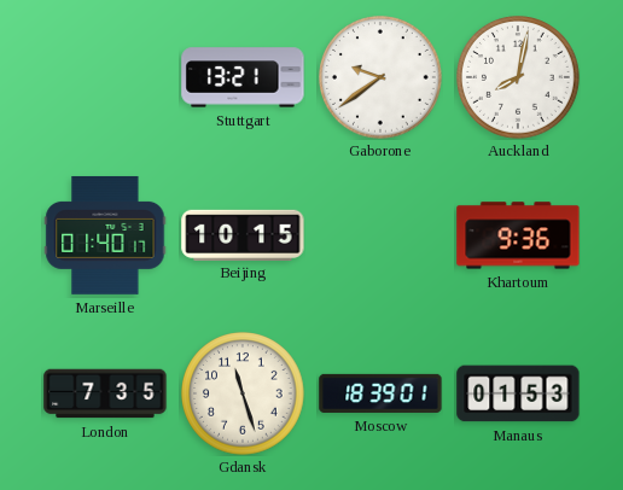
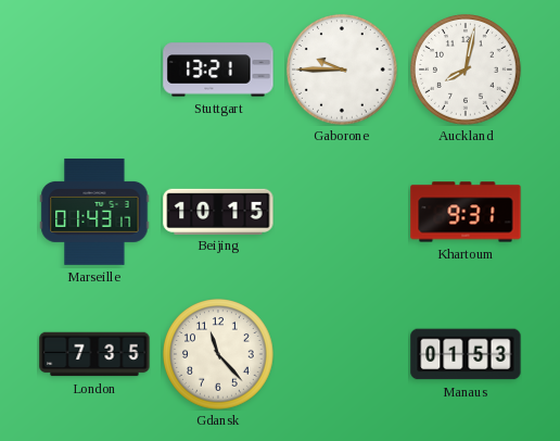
Gaborone: 9:39 -> 9:45 (342, 70)
Marseille: 01:40 -> 01:43 (94, 212)
Khartoum: 9:36 -> 9:31 (466, 212)
Gdansk: 11:27 -> 11:23 (218, 354)
Moscow: 18:39 -> none (380, 393)
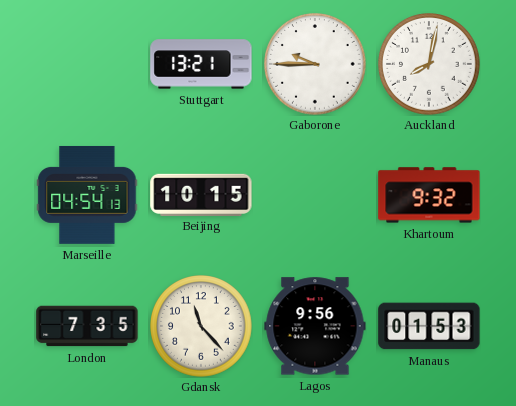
Marseille: 01:43 -> 04:54 (87, 195)
Khartoum: 9:31 -> 9:32 (429, 195)
Lagos: none -> 9:56 (315, 326)
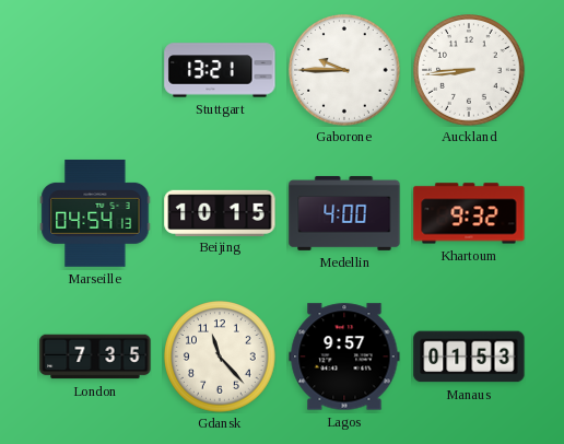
Auckland: 8:02 -> 8:44 (469, 70)
Medellin: none -> 4:00 (344, 213)
Lagos: 9:56 -> 9:57 (344, 357)
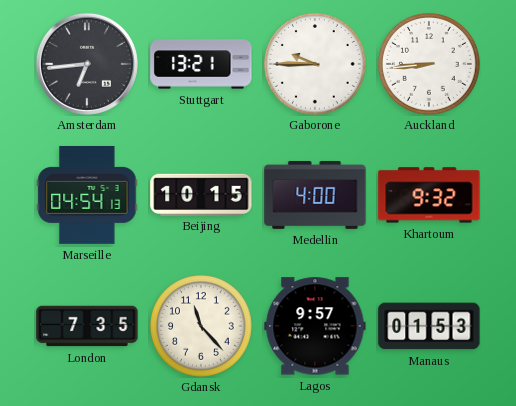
Amsterdam: none -> 6:44 (87, 64)
